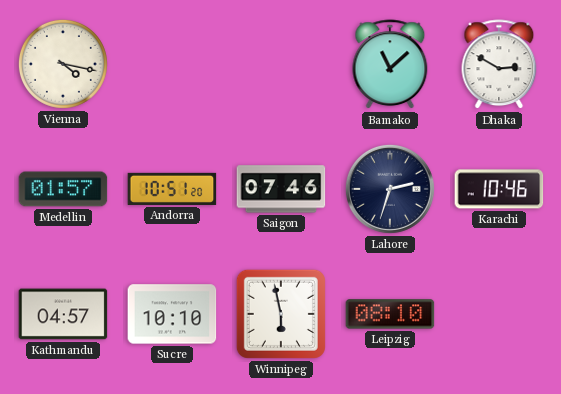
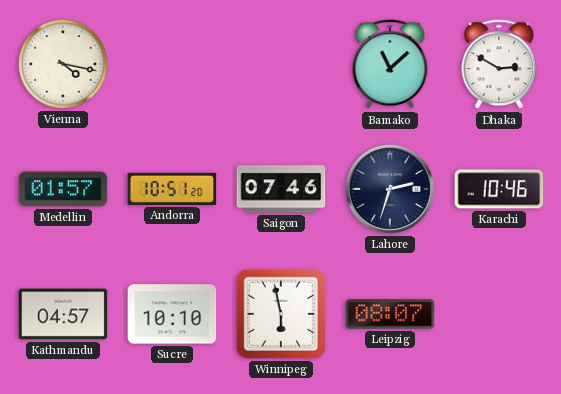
Leipzig: 08:10 -> 08:07 (390, 314)
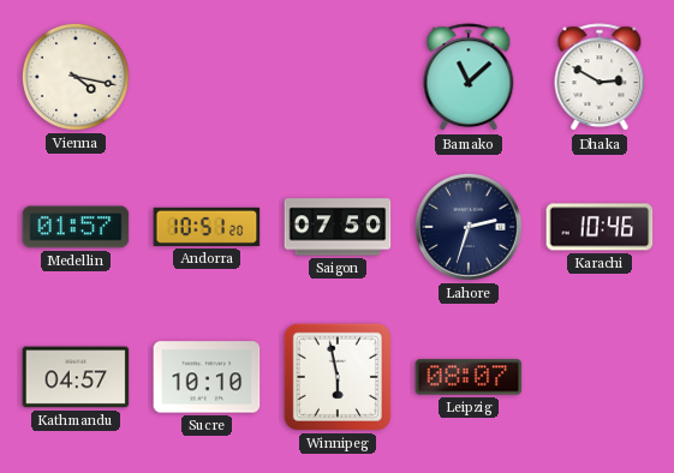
Saigon: 07:46 -> 07:50 (338, 227)
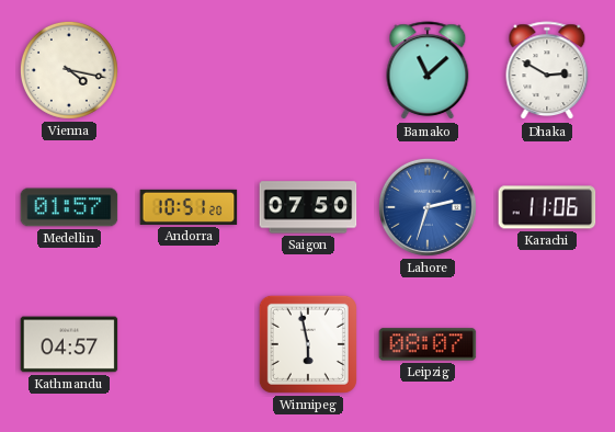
Lahore dial: navy -> blue (428, 207)
Karachi: 10:46 -> 11:06 (547, 207)
Sucre: 10:10 -> none (207, 377)
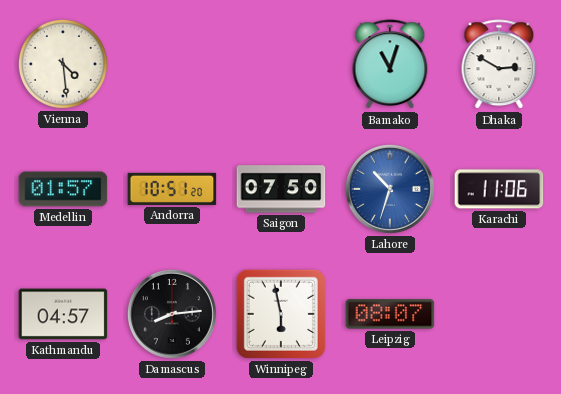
Vienna: 4:17 -> 4:29 (63, 64)
Bamako: 11:08 -> 11:03 (390, 65)
Lahore: 2:33 -> 10:33 (390, 189)
Damascus: none -> 8:14 (172, 314)
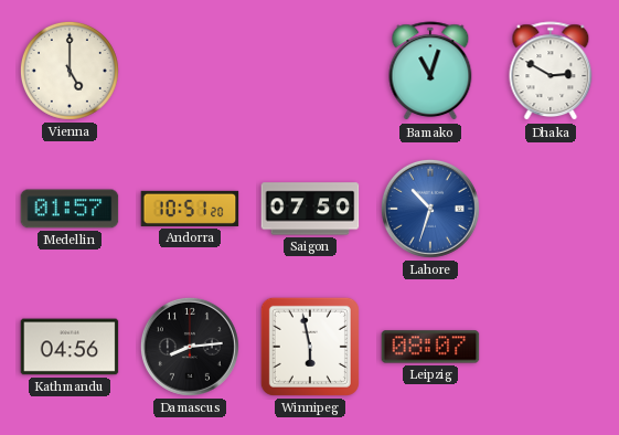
Vienna: 4:29 -> 5:00 (70, 71)
Karachi: 11:06 -> none (499, 189)
Kathmandu: 04:57 -> 04:56 (70, 347)
